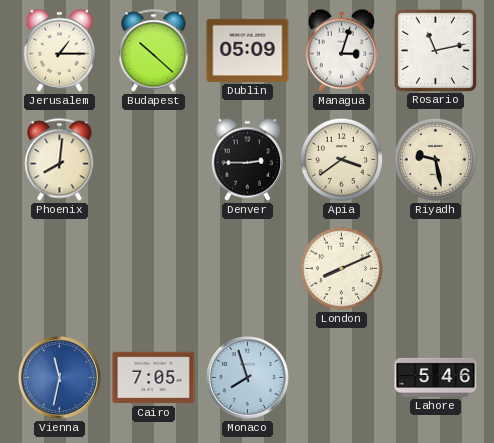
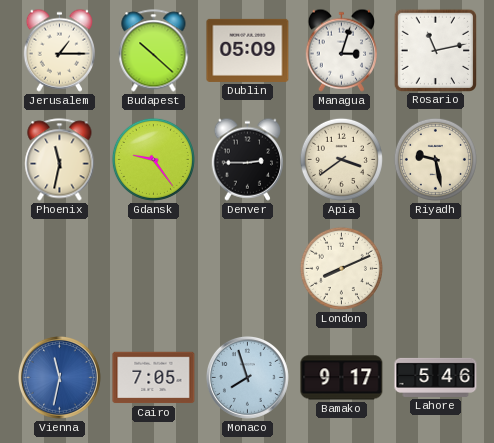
Phoenix: 8:01 -> 11:32 (60, 160)
Gdansk: none -> 9:24 (153, 159)
Bamako: none -> 9:17 (342, 378)
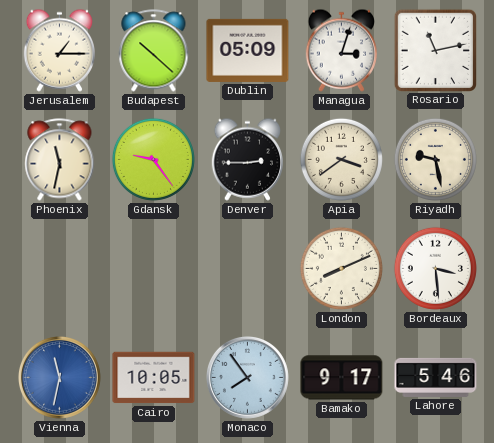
Bordeaux: none -> 3:29 (435, 268)
Cairo: 7:05 -> 10:05 (154, 378)
Monaco: 7:57 -> 7:54 (247, 377)
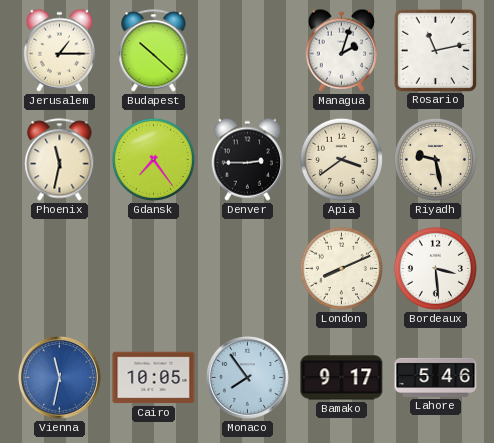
Dublin: 05:09 -> none (248, 50)
Managua: 3:03 -> 2:03 (341, 50)
Gdansk: 9:24 -> 7:24 (153, 159)
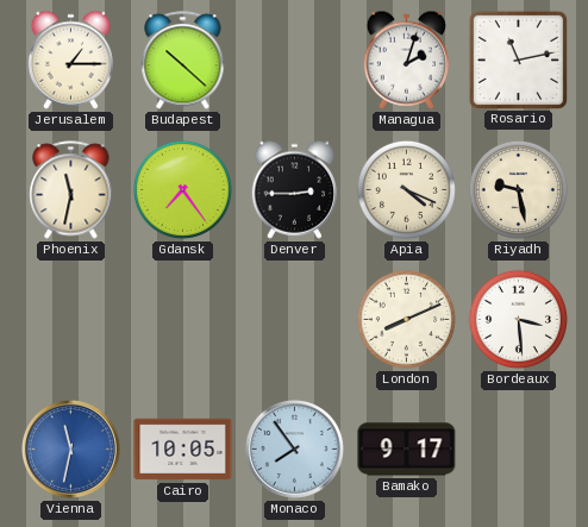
Apia: 3:39 -> 4:19 (406, 189)
Lahore: 5:46 -> none (436, 377)
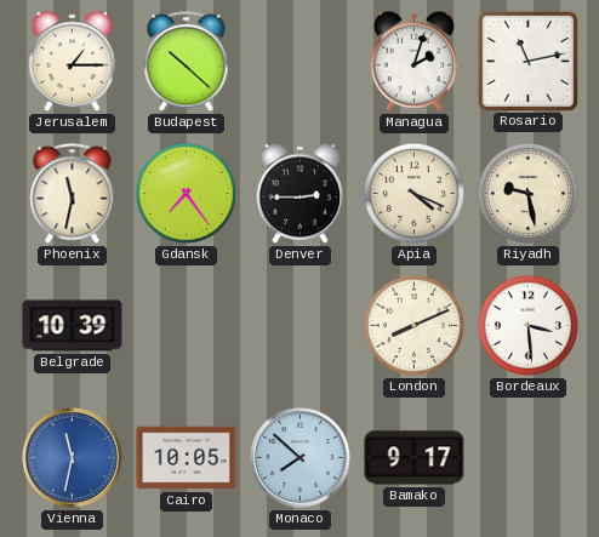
Belgrade: none -> 10:39 (73, 326)
Monaco: 7:54 -> 7:52 (299, 457)
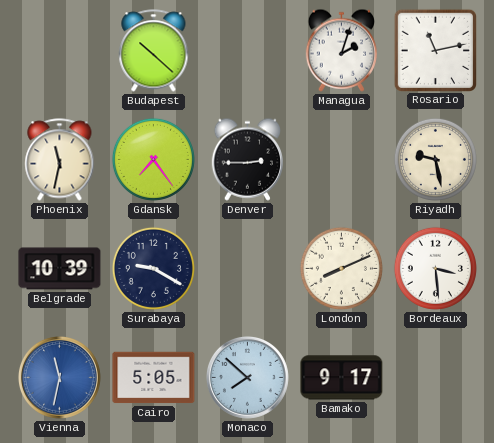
Jerusalem: 1:15 -> none (72, 61)
Apia: 4:19 -> none (413, 193)
Surabaya: none -> 9:20 (153, 268)
Cairo: 10:05 -> 5:05 (154, 378)
